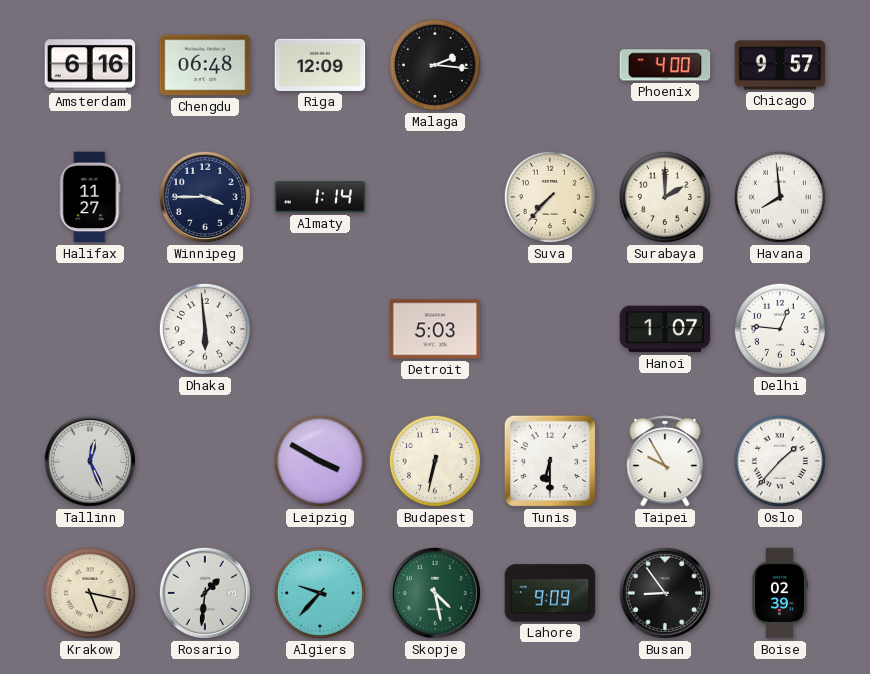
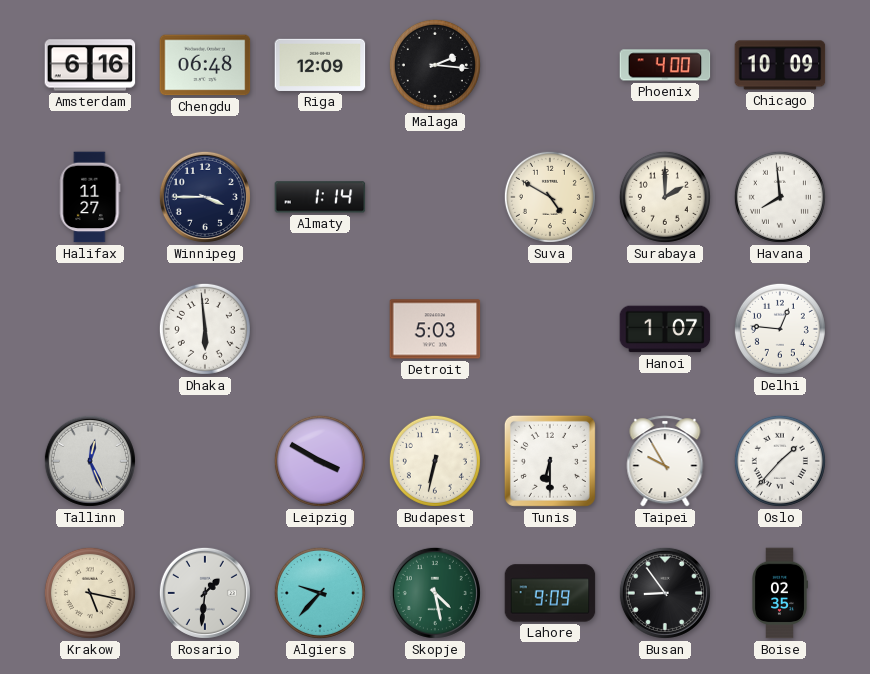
Chicago: 9:57 -> 10:09 (780, 65)
Suva: 7:37 -> 4:50 (550, 197)
Boise: 02:39 -> 02:35 (780, 593)
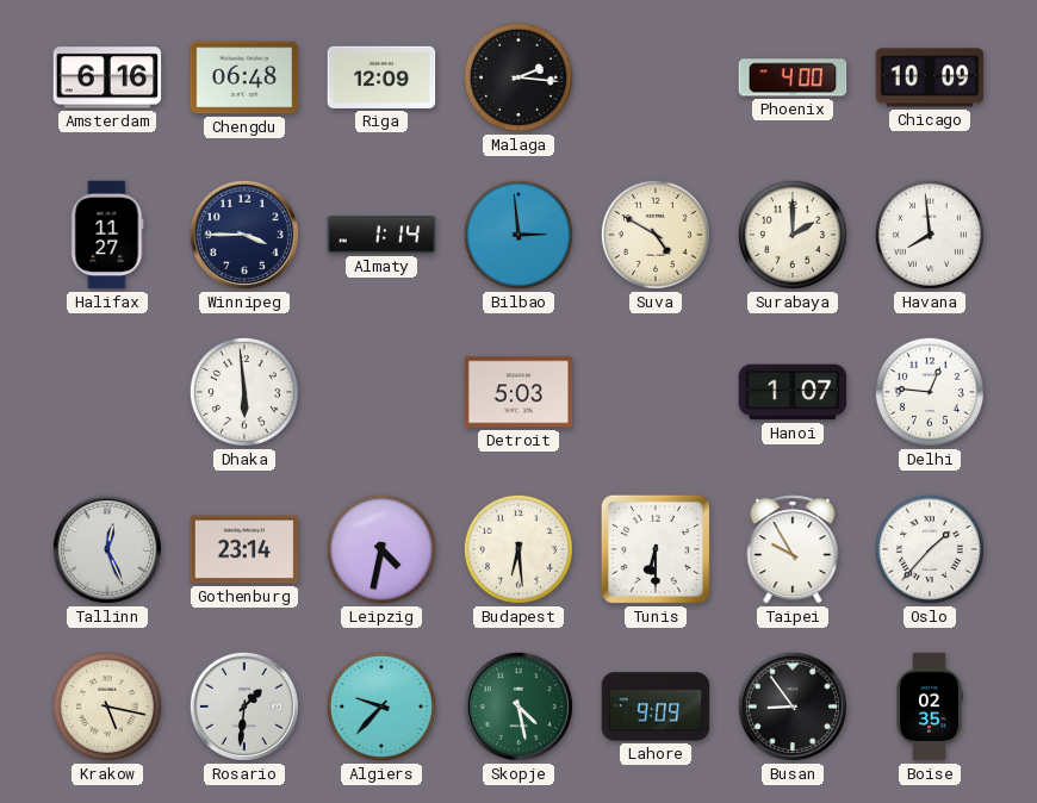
Bilbao: none -> 2:59 (518, 235)
Gothenburg: none -> 23:14 (244, 549)
Leipzig: 3:50 -> 4:32 (381, 549)
Budapest: 6:32 -> 6:29 (518, 549)
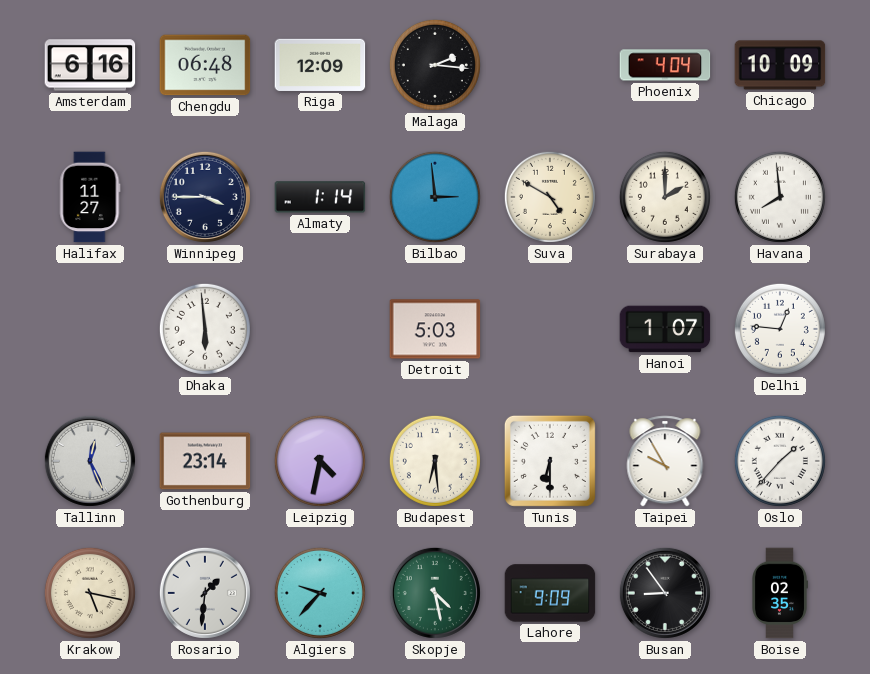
Phoenix: 4:00 -> 4:04 (665, 65)
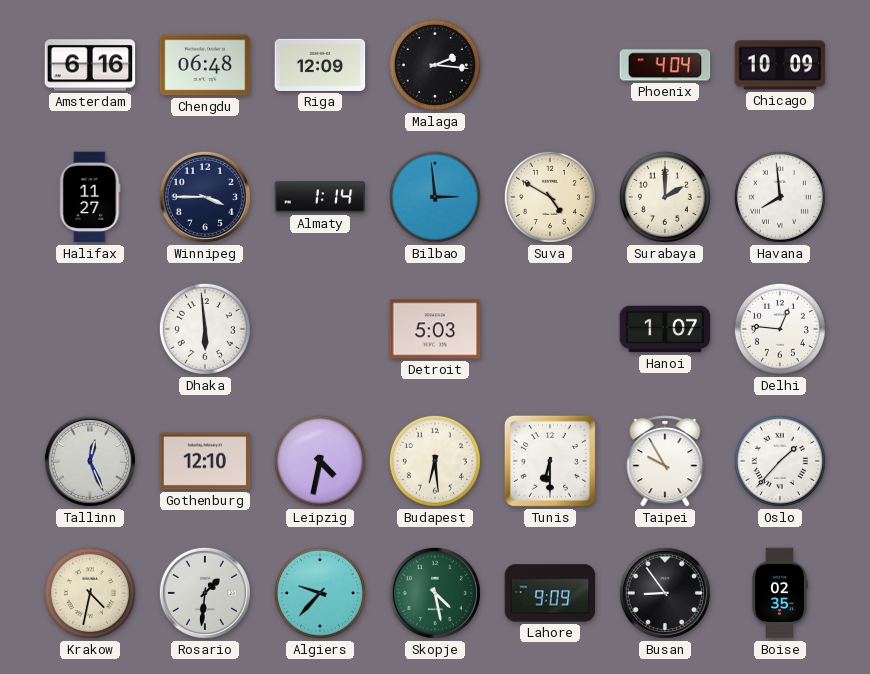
Gothenburg: 23:14 -> 12:10 (205, 461)
Krakow: 5:17 -> 4:32 (90, 593)
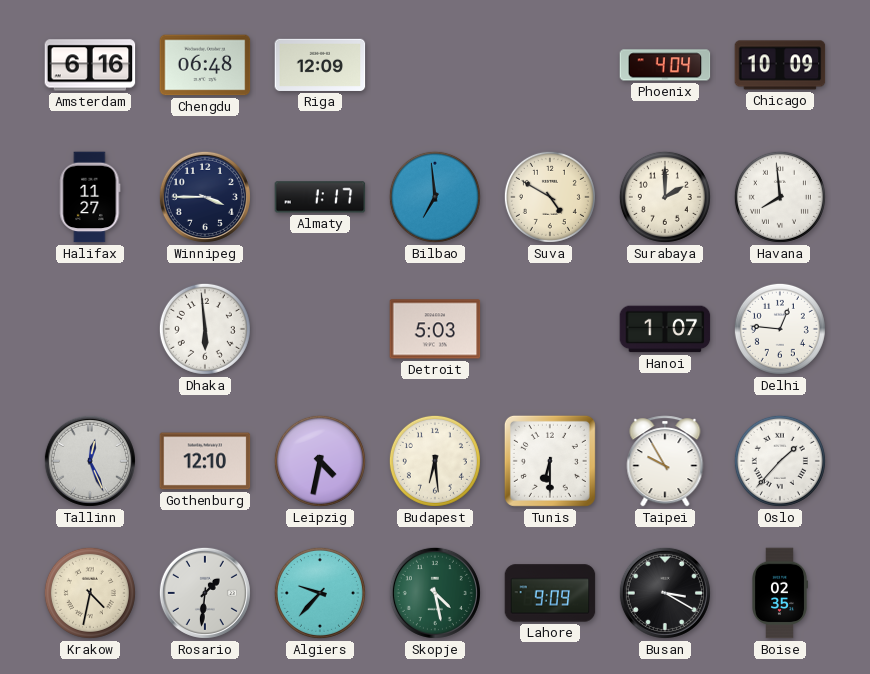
Malaga: 2:16 -> none (435, 65)
Almaty: 1:14 -> 1:17 (320, 197)
Bilbao: 2:59 -> 6:59 (435, 197)
Busan: 8:54 -> 3:20 (665, 593)
